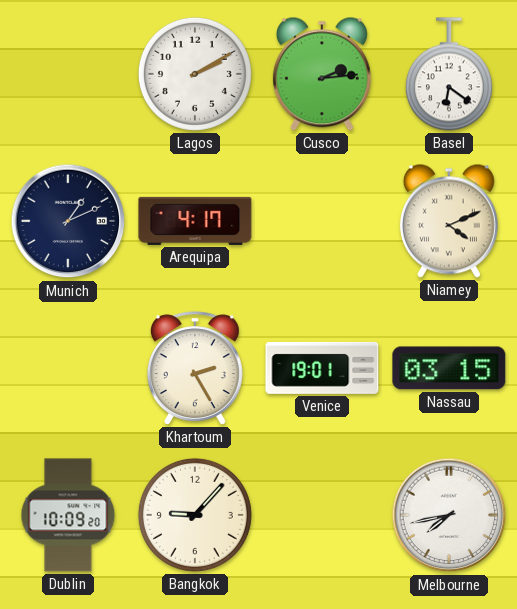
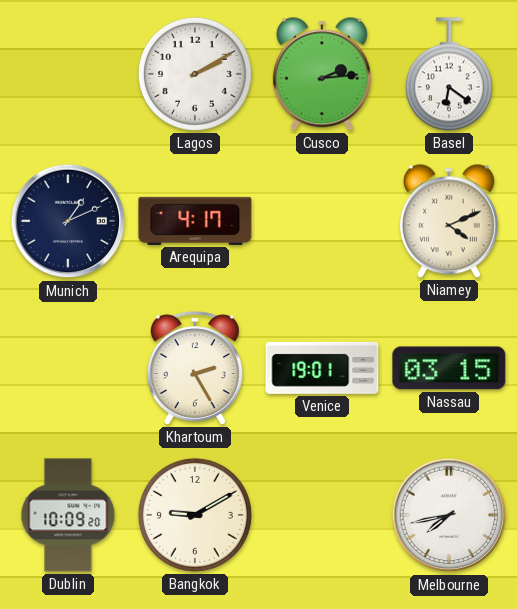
Bangkok: 9:07 -> 9:10 (195, 515)
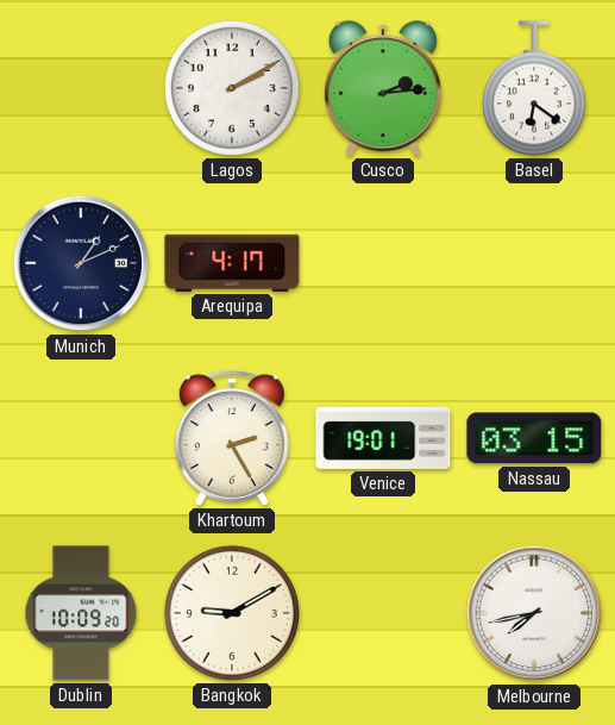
Niamey: 4:11 -> none (449, 221)
